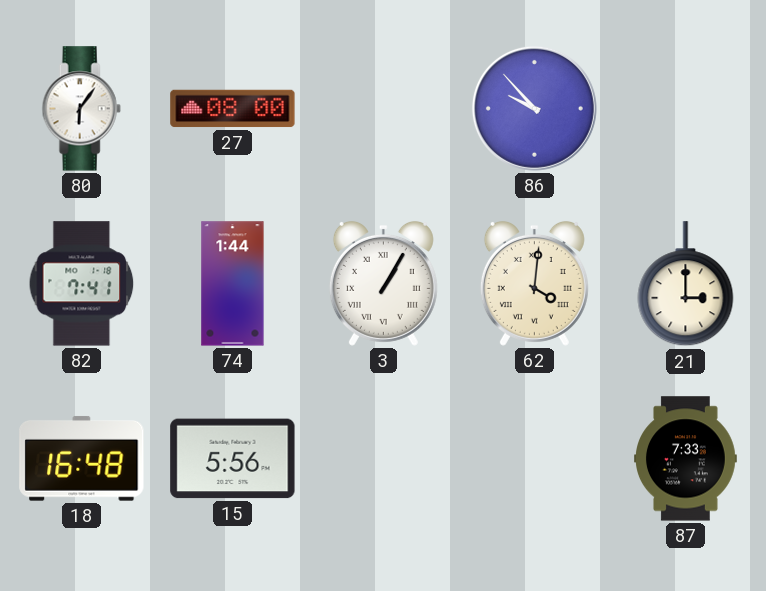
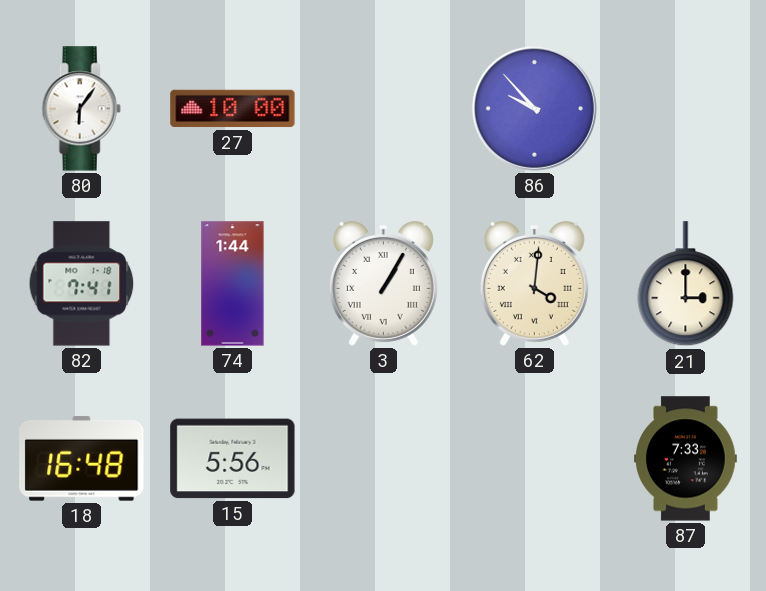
27: 08:00 -> 10:00 (233, 109)
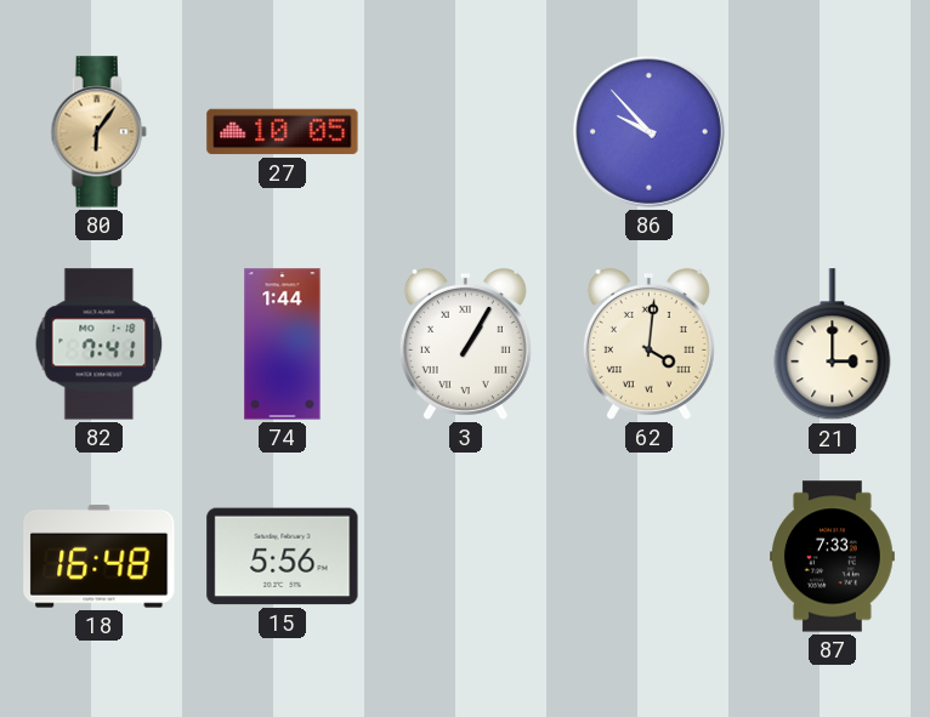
80 dial: white -> champagne (98, 132)
27: 10:00 -> 10:05 (283, 132)
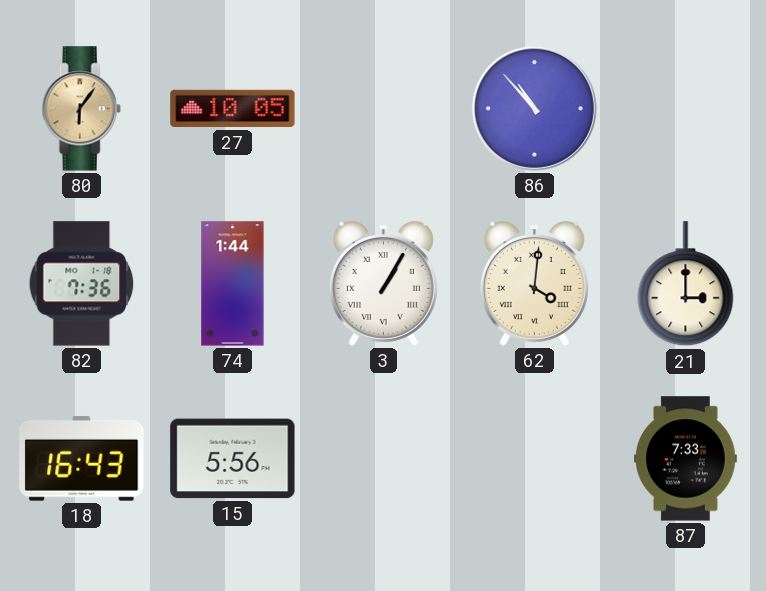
86: 9:53 -> 10:53 (534, 108)
82: 7:41 -> 7:36 (82, 284)
18: 16:48 -> 16:43 (82, 458)
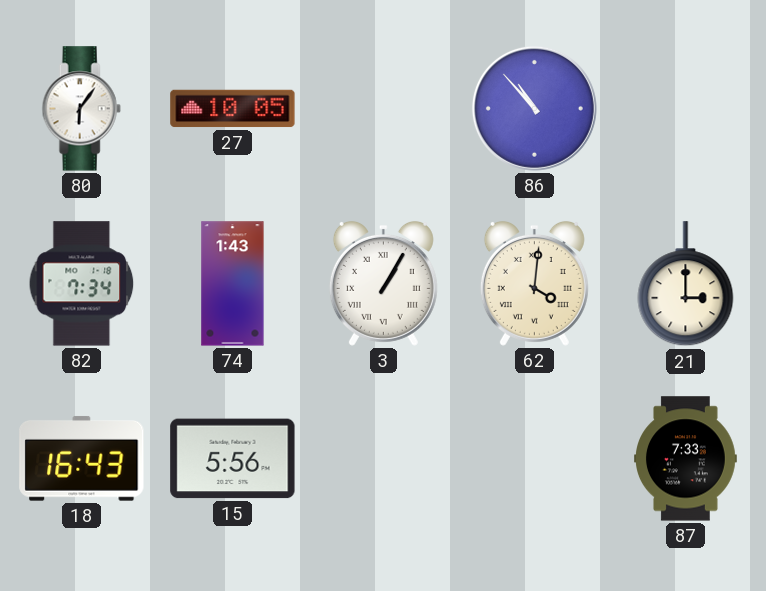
80 dial: champagne -> white (81, 109)
82: 7:36 -> 7:34 (82, 284)
74: 1:44 -> 1:43 (233, 284)
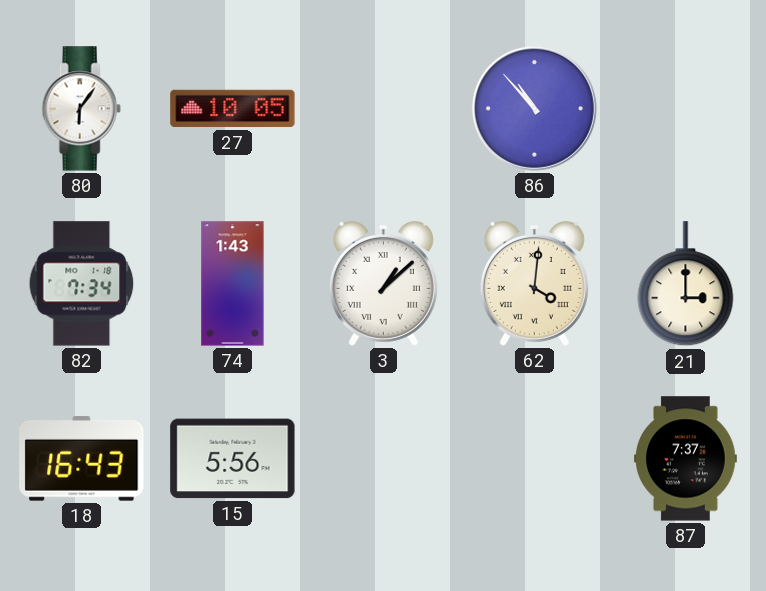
3: 1:05 -> 1:08 (383, 283)
87: 7:33 -> 7:37 (686, 459)
